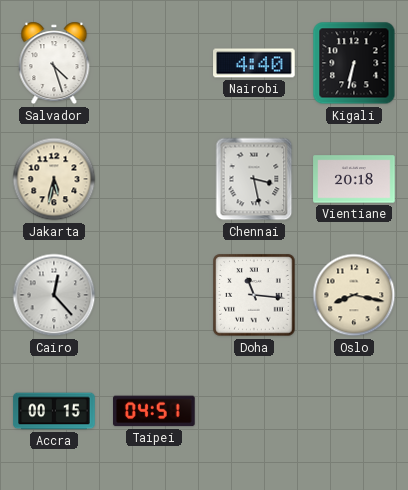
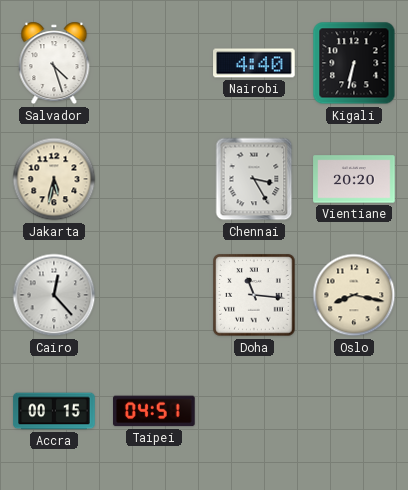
Chennai: 3:28 -> 3:25 (254, 179)
Vientiane: 20:18 -> 20:20 (354, 179)
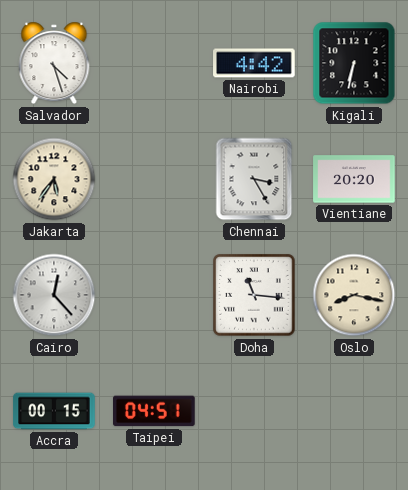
Nairobi: 4:40 -> 4:42 (254, 63)
Jakarta: 5:32 -> 5:36 (54, 179)
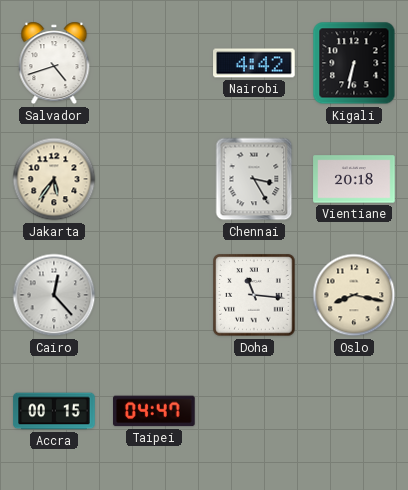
Salvador: 4:27 -> 4:42 (54, 63)
Vientiane: 20:20 -> 20:18 (354, 179)
Taipei: 04:51 -> 04:47 (155, 411)
